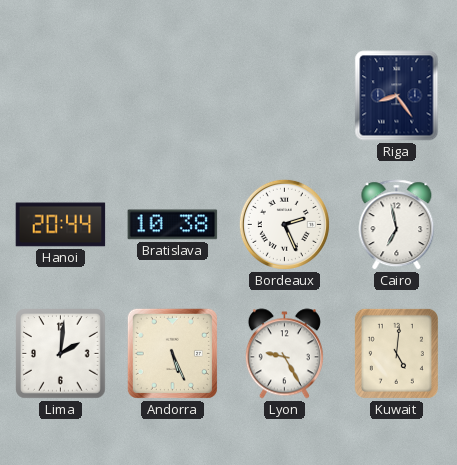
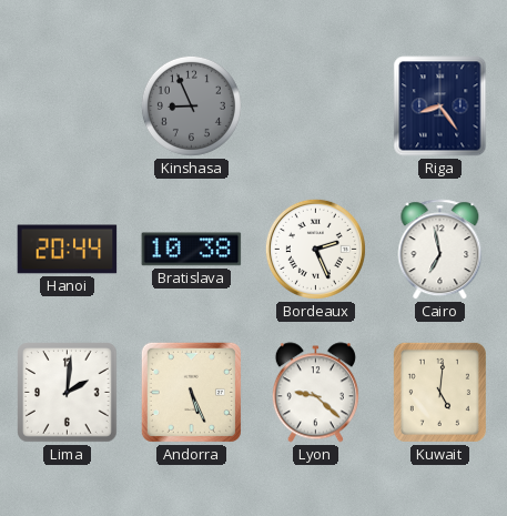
Kinshasa: none -> 8:56 (191, 105)
Lyon: 9:25 -> 9:22 (315, 393)
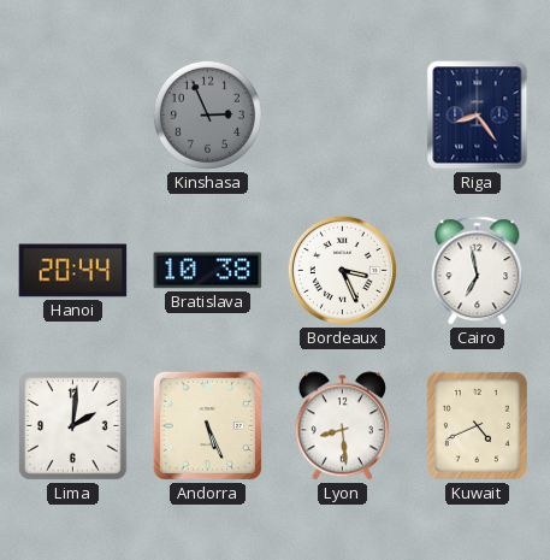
Kinshasa: 8:56 -> 2:56 (207, 114)
Bordeaux: 2:26 -> 3:26 (342, 270)
Lyon: 9:22 -> 8:29 (342, 426)
Kuwait: 5:01 -> 4:41 (477, 425)
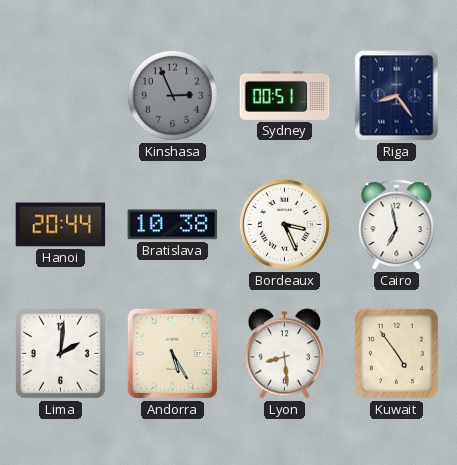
Sydney: none -> 00:51 (285, 95)
Andorra: 5:26 -> 5:25 (172, 353)
Kuwait: 4:41 -> 4:54 (396, 353)
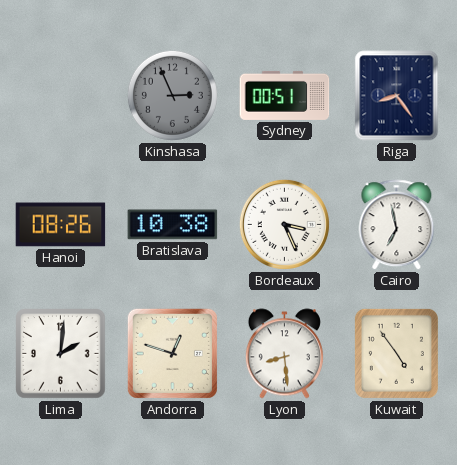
Hanoi: 20:44 -> 08:26 (61, 225)
Andorra: 5:25 -> 12:48 (172, 353)
